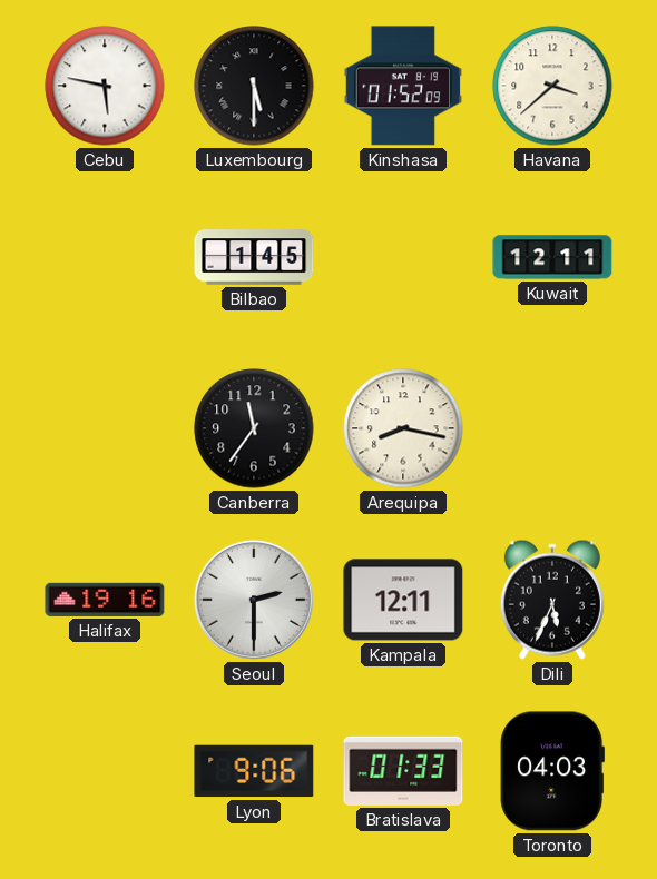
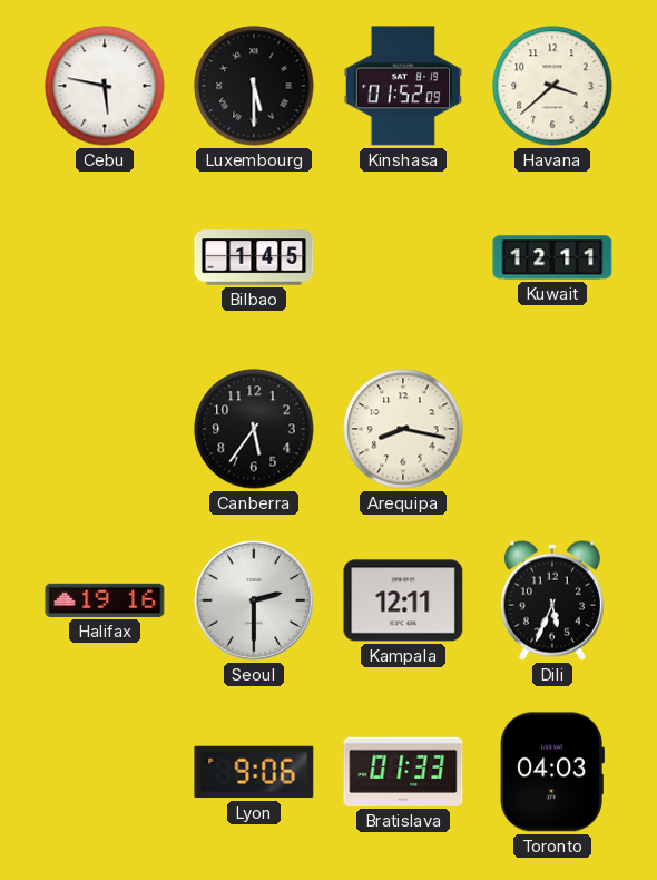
Canberra: 11:36 -> 5:36 (254, 429)
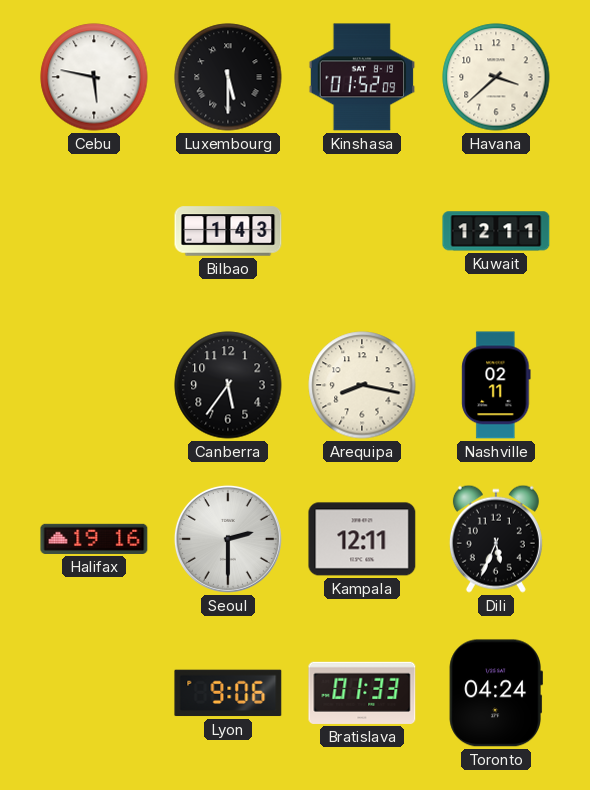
Bilbao: 1:45 -> 1:43 (228, 231)
Nashville: none -> 02:11 (496, 385)
Toronto: 04:03 -> 04:24 (496, 693)
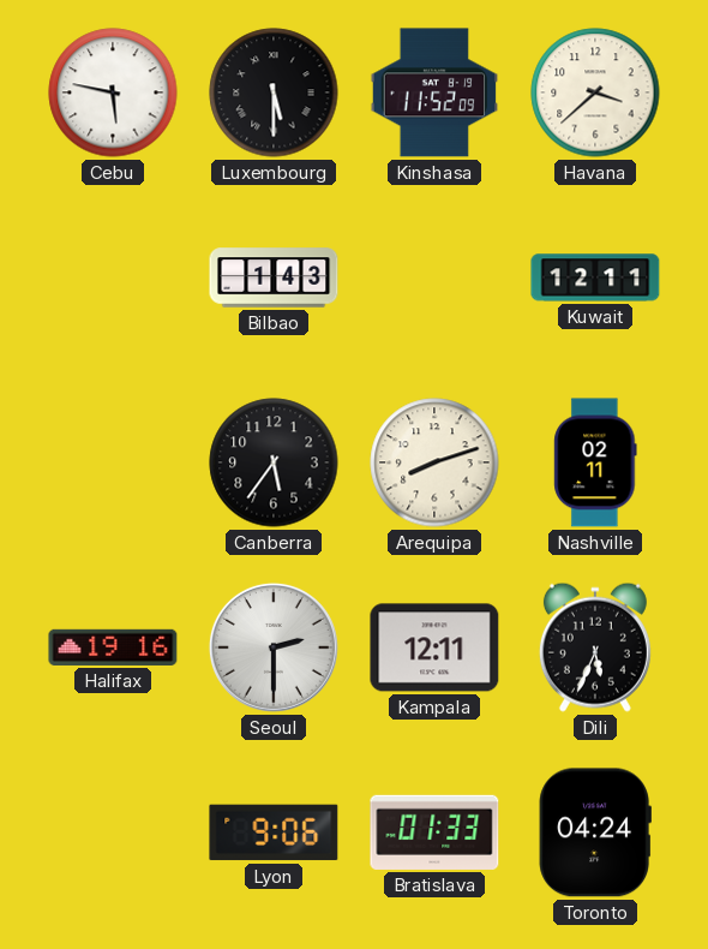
Kinshasa: 01:52 -> 11:52 (434, 92)
Arequipa: 8:17 -> 8:12 (434, 462)
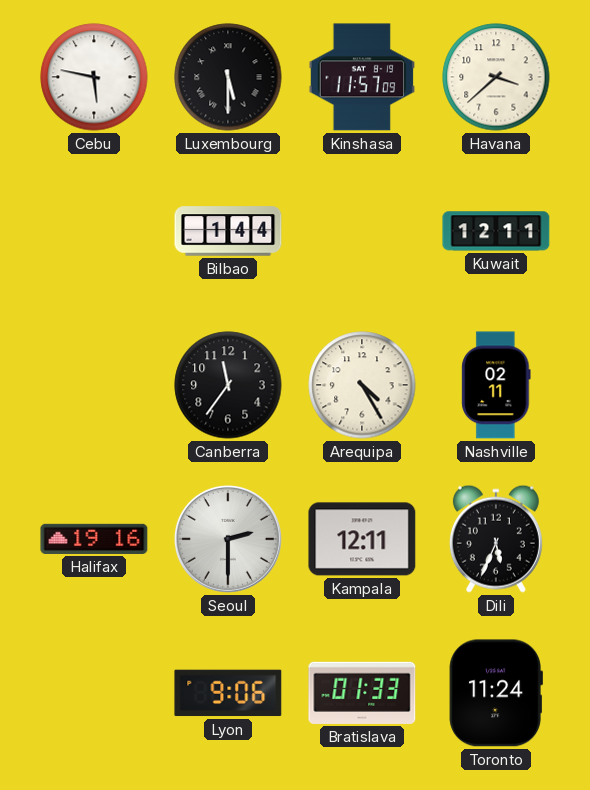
Kinshasa: 11:52 -> 11:57 (362, 77)
Bilbao: 1:43 -> 1:44 (228, 231)
Canberra: 5:36 -> 11:36 (228, 385)
Arequipa: 8:12 -> 4:25 (362, 385)
Toronto: 04:24 -> 11:24 (496, 693)
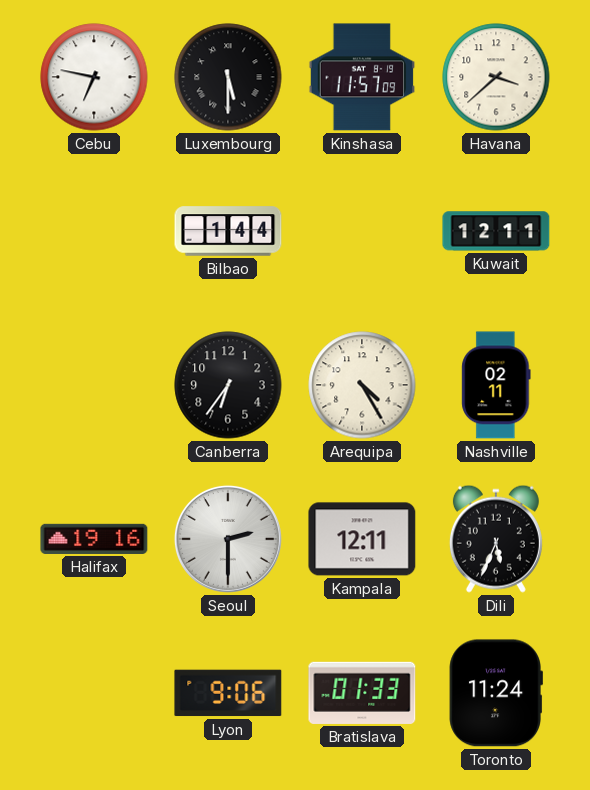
Cebu: 5:47 -> 6:47 (94, 77)
Canberra: 11:36 -> 6:36 (228, 385)
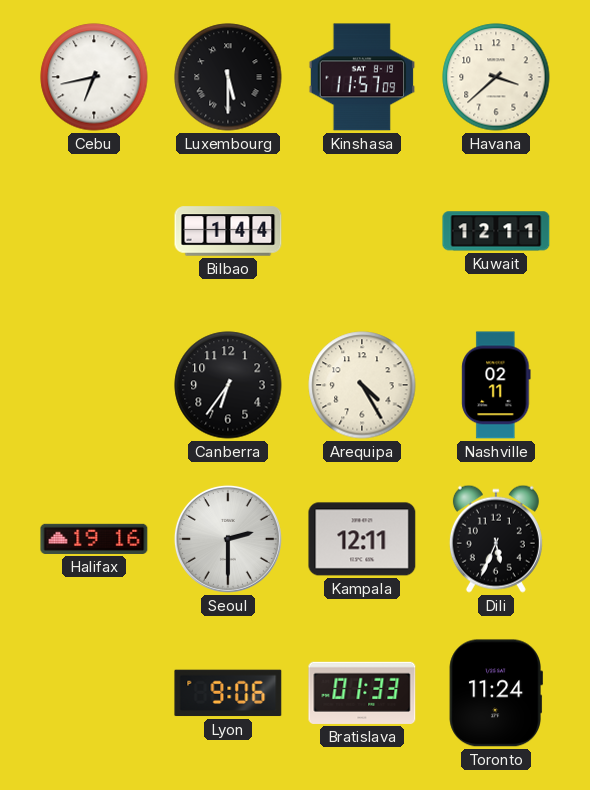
Cebu: 6:47 -> 6:43 (94, 77)
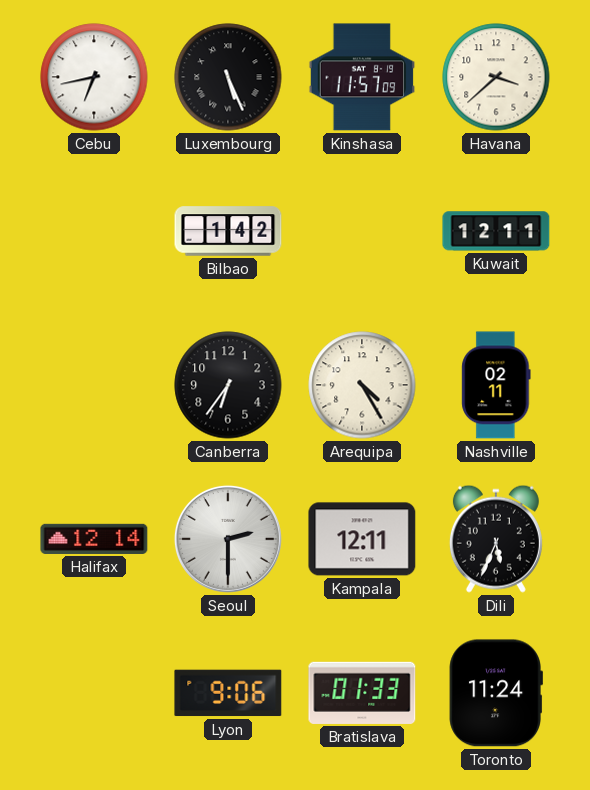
Luxembourg: 5:30 -> 5:26 (228, 77)
Bilbao: 1:44 -> 1:42 (228, 231)
Halifax: 19:16 -> 12:14 (94, 539)
